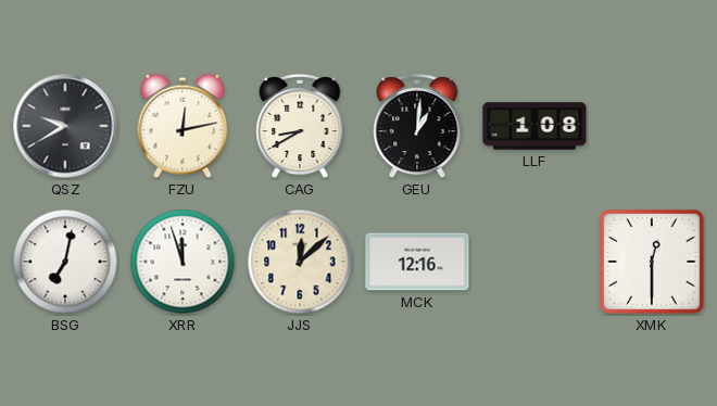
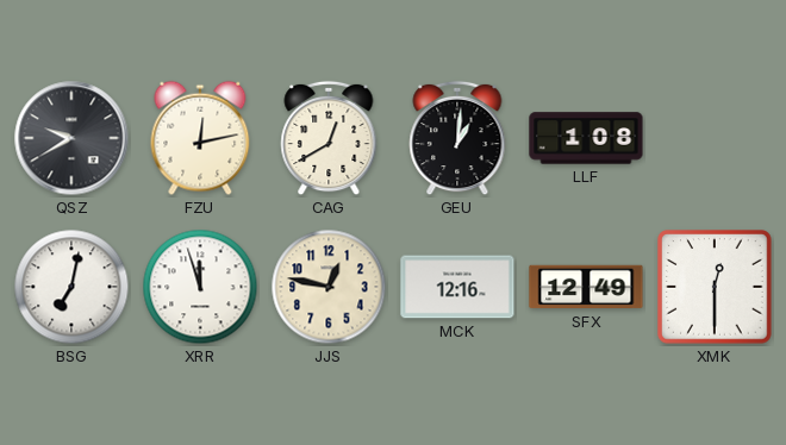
CAG: 8:40 -> 12:40 (329, 138)
JJS: 12:08 -> 12:47 (329, 287)
SFX: none -> 12:49 (586, 287)
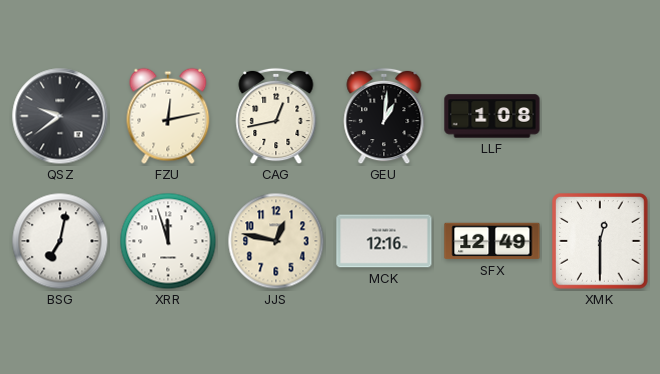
QSZ: 9:40 -> 9:39 (60, 116)
CAG: 12:40 -> 12:43 (276, 116)
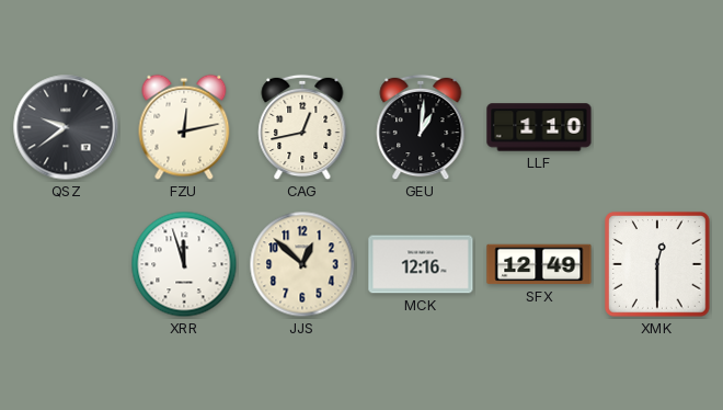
LLF: 1:08 -> 1:10 (539, 127)
BSG: 7:02 -> none (60, 241)
JJS: 12:47 -> 12:52 (302, 264)
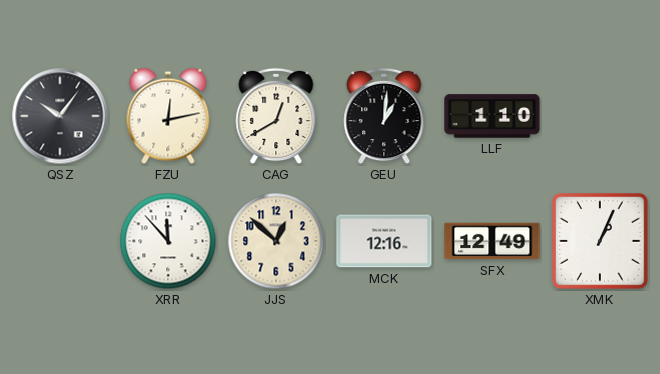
QSZ: 9:39 -> 10:06 (60, 116)
CAG: 12:43 -> 12:40 (276, 116)
XRR: 11:57 -> 11:53 (168, 241)
XMK: 12:30 -> 1:04 (601, 242)
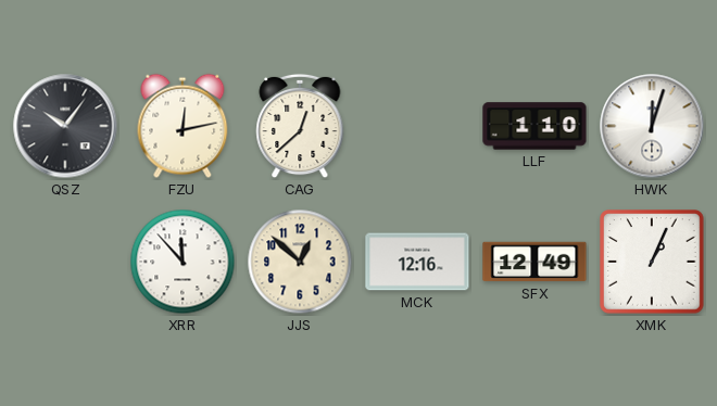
CAG: 12:40 -> 12:38 (300, 126)
GEU: 1:01 -> none (384, 116)
HWK: none -> 12:03 (652, 126)
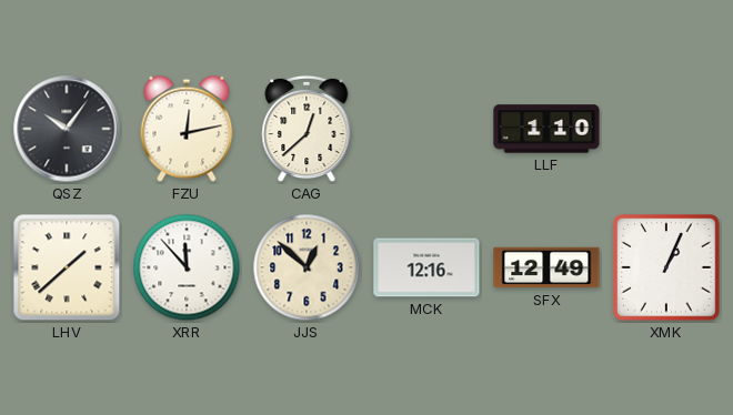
HWK: 12:03 -> none (652, 126)
LHV: none -> 1:38 (67, 267)
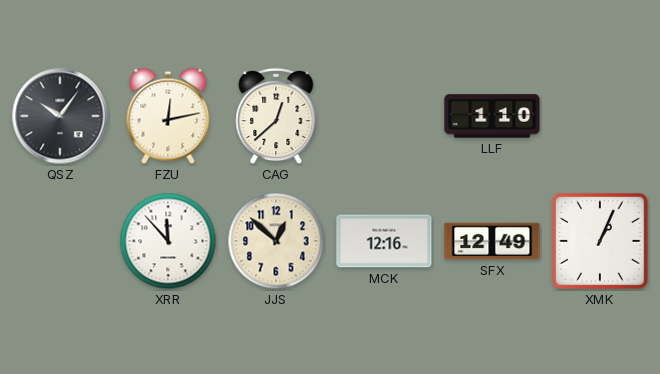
LHV: 1:38 -> none (67, 267)
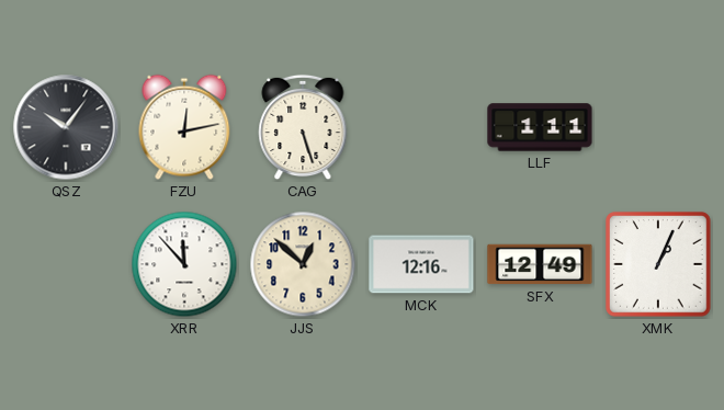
CAG: 12:38 -> 5:27 (303, 127)
LLF: 1:10 -> 1:11 (540, 127)
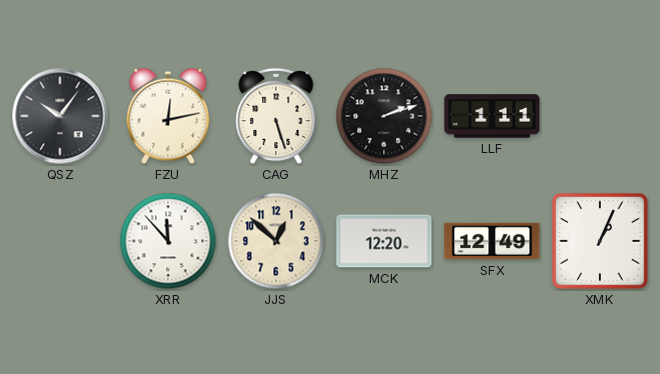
MHZ: none -> 2:12 (384, 116)
MCK: 12:16 -> 12:20 (384, 241)
